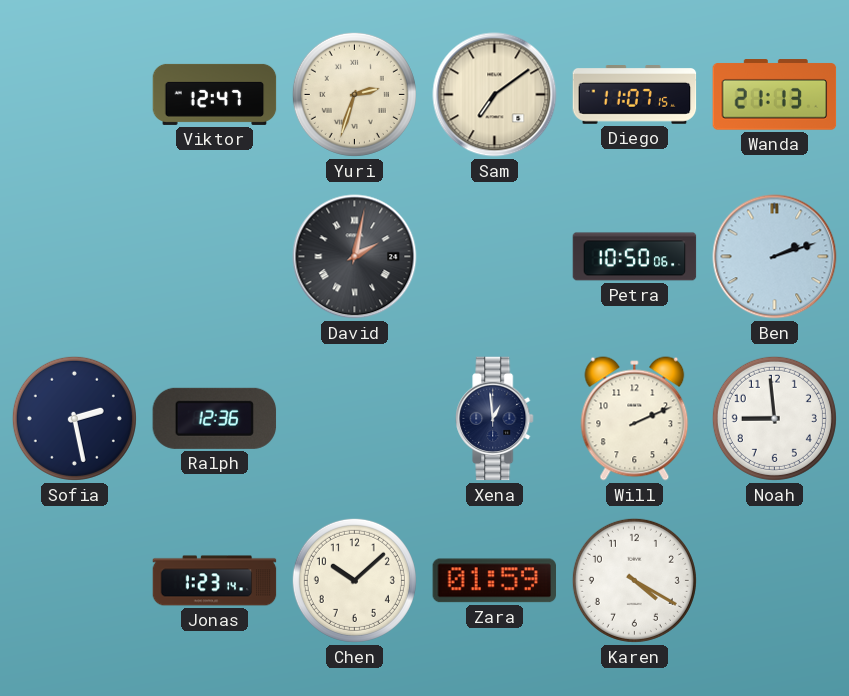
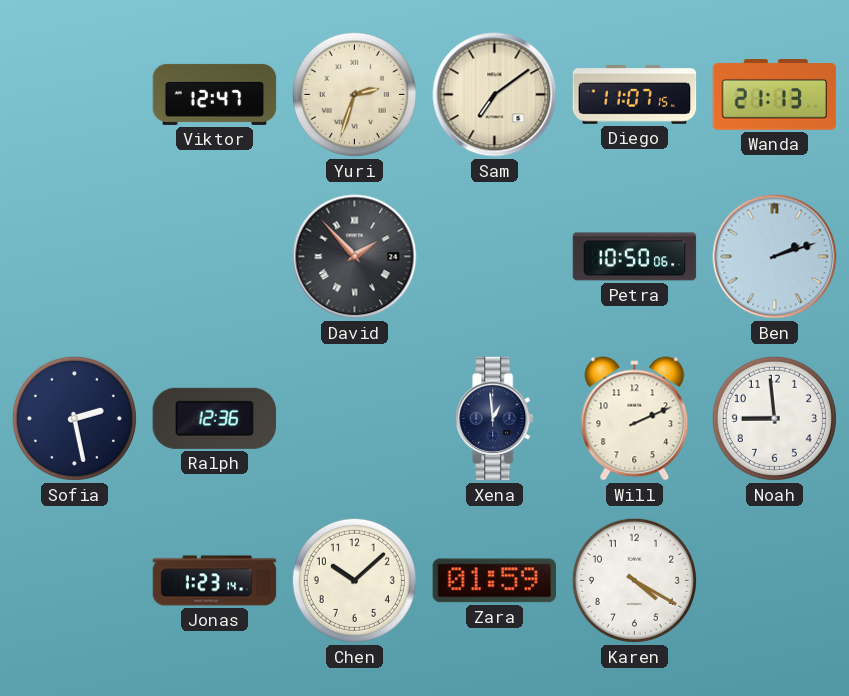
David: 2:02 -> 1:53 (355, 257)
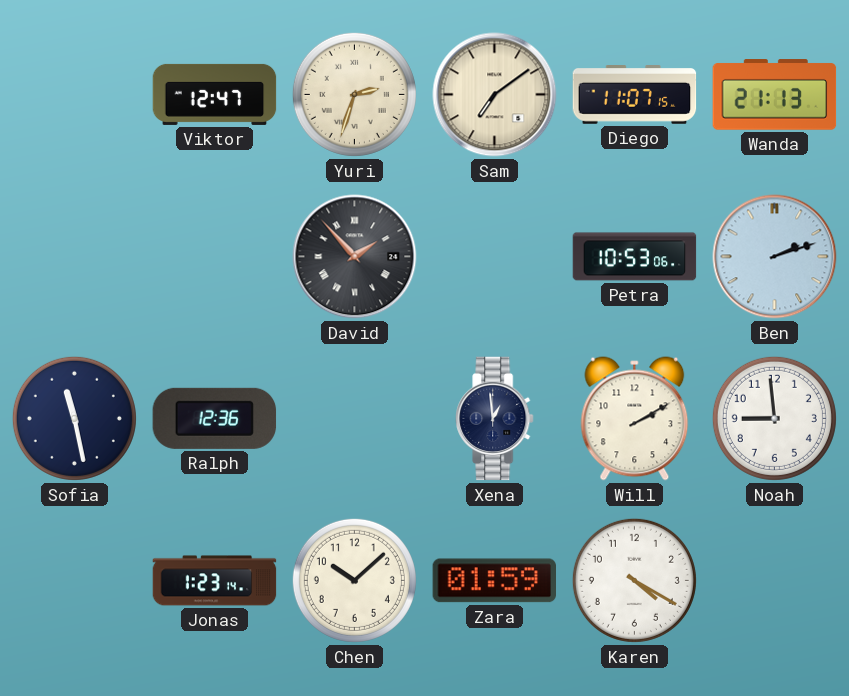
Petra: 10:50 -> 10:53 (635, 257)
Sofia: 2:28 -> 11:28 (74, 418)
Will: 2:11 -> 2:10 (635, 419)
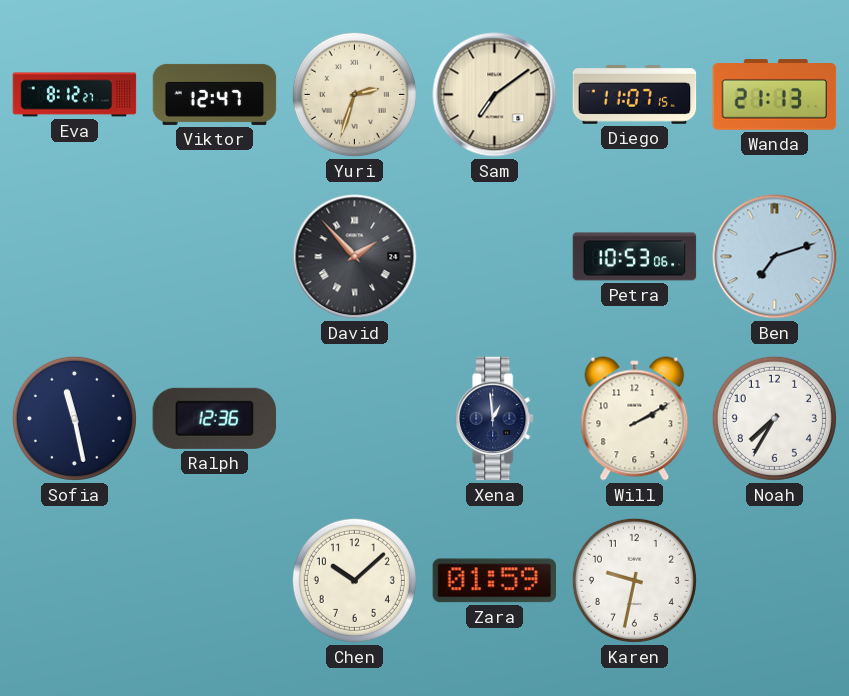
Eva: none -> 8:12 (75, 95)
Ben: 2:12 -> 7:12 (775, 257)
Noah: 8:59 -> 7:35 (774, 418)
Jonas: 1:23 -> none (215, 581)
Karen: 4:20 -> 9:32 (634, 580)
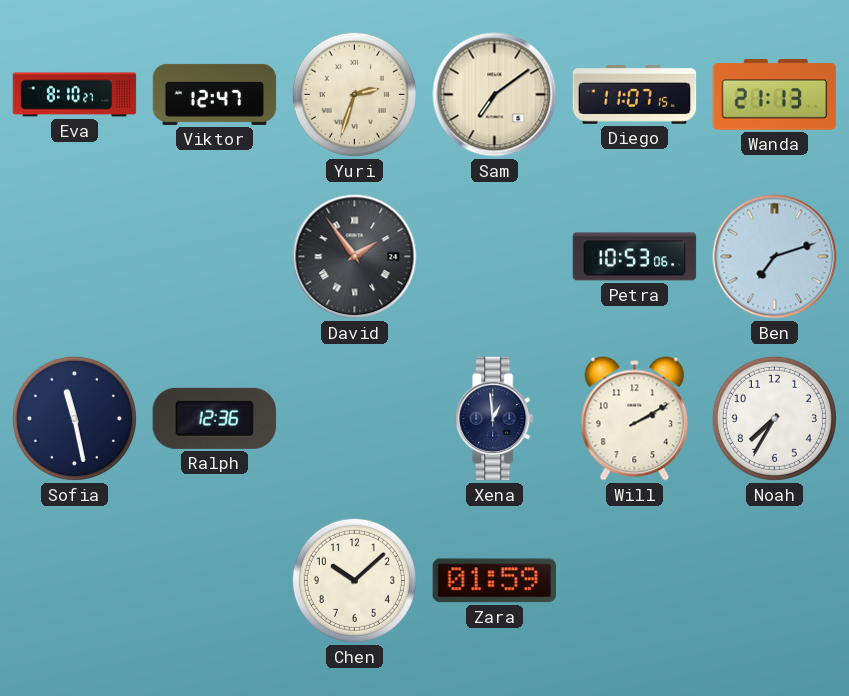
Eva: 8:12 -> 8:10 (75, 95)
David: 1:53 -> 1:54 (355, 257)
Karen: 9:32 -> none (634, 580)
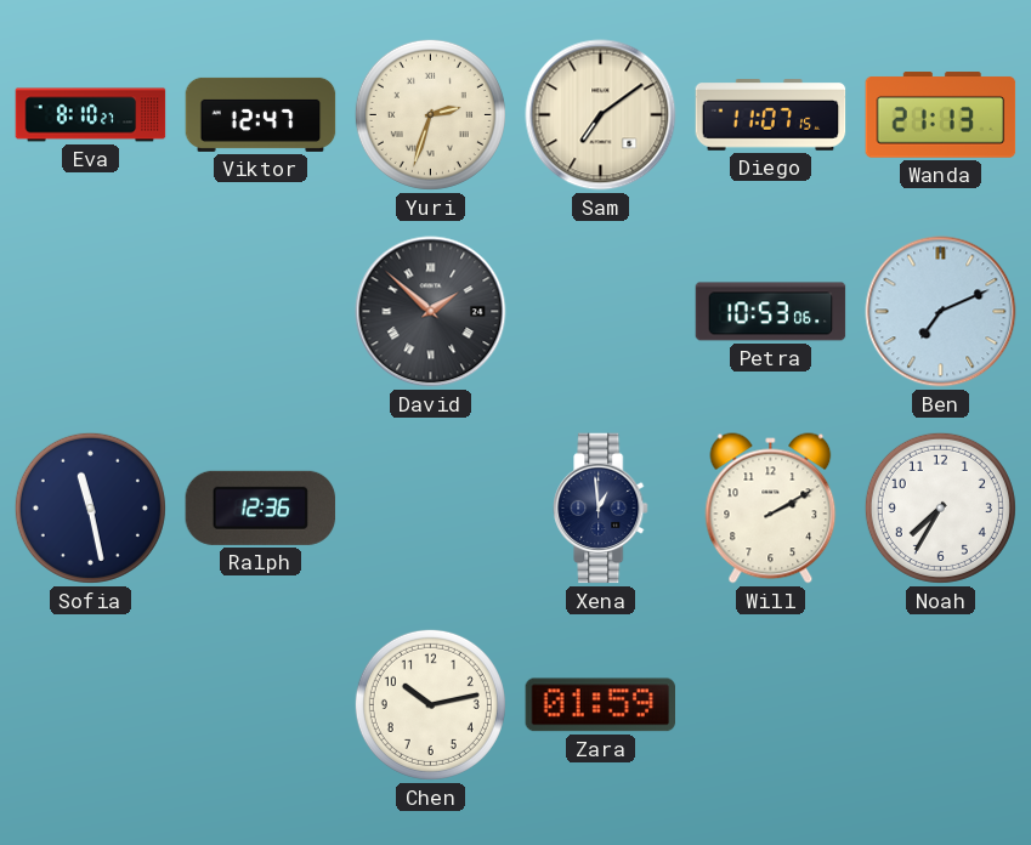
David: 1:54 -> 1:52 (431, 312)
Ben: 7:12 -> 7:11 (941, 312)
Chen: 10:08 -> 10:13 (430, 704)
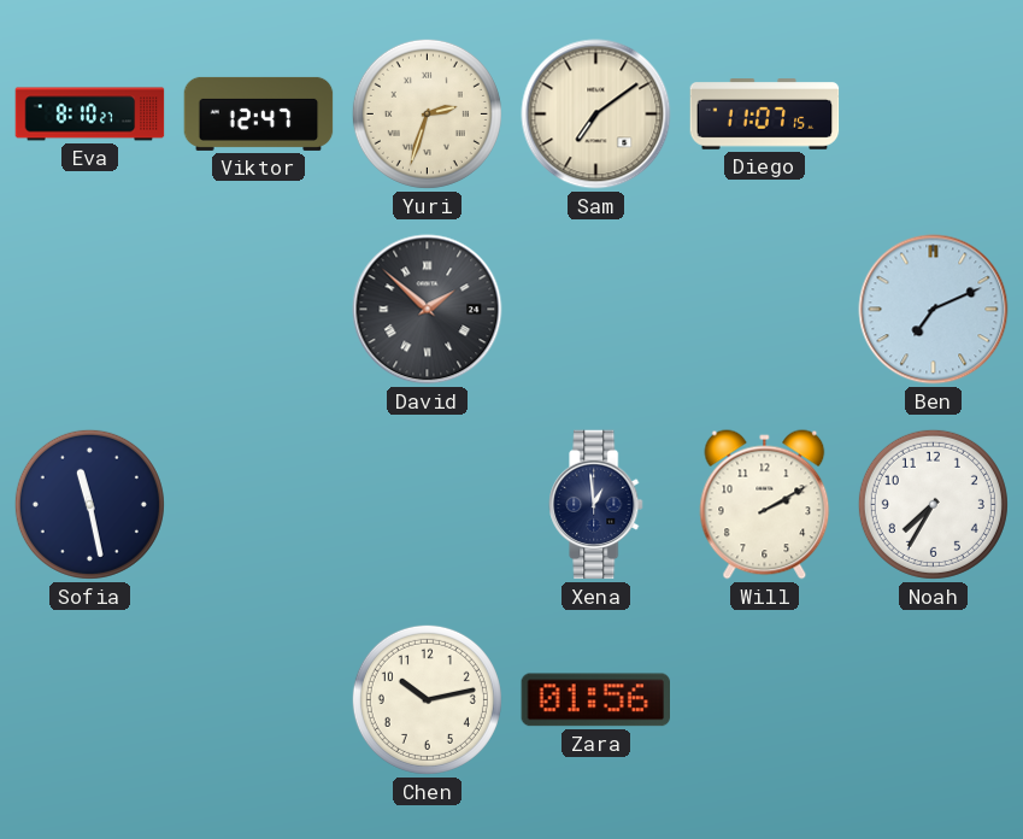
Wanda: 21:13 -> none (941, 115)
Petra: 10:53 -> none (771, 312)
Ralph: 12:36 -> none (261, 507)
Zara: 01:59 -> 01:56 (596, 700)
